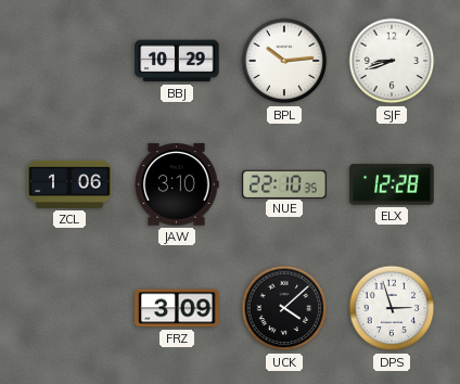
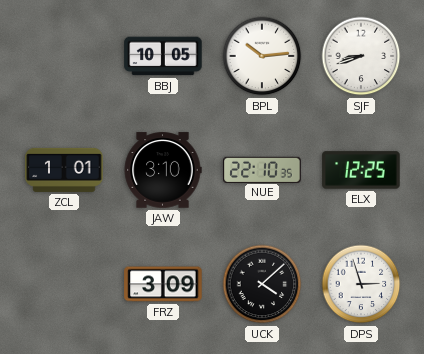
BBJ: 10:29 -> 10:05 (163, 56)
ZCL: 1:06 -> 1:01 (64, 170)
ELX: 12:28 -> 12:25 (361, 170)
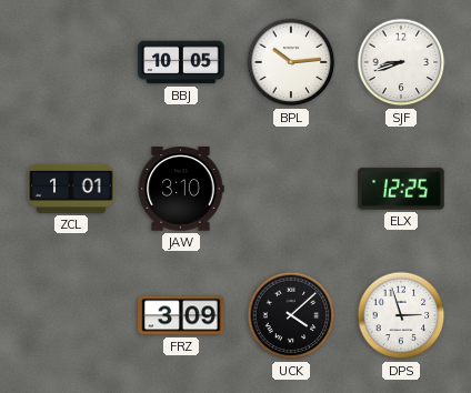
NUE: 22:10 -> none (262, 169)
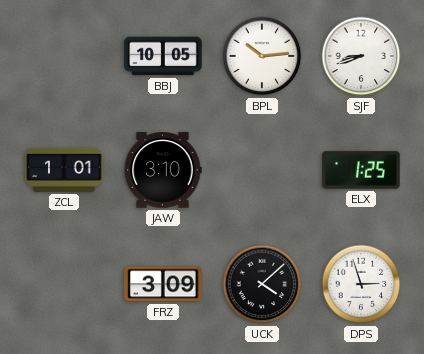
ELX: 12:25 -> 1:25 (361, 170)
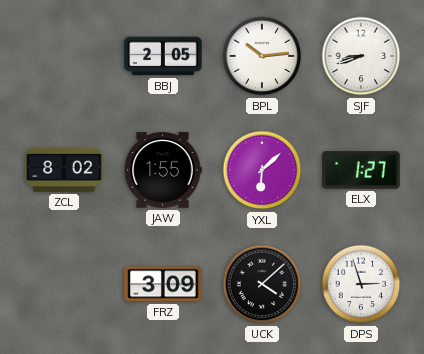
BBJ: 10:05 -> 2:05 (163, 56)
ZCL: 1:01 -> 8:02 (64, 170)
JAW: 3:10 -> 1:55 (163, 170)
YXL: none -> 6:08 (262, 170)
ELX: 1:25 -> 1:27 (361, 170)
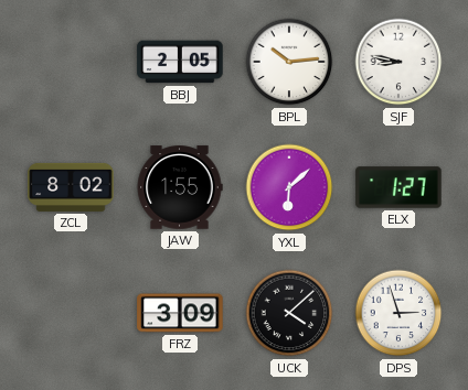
SJF: 8:42 -> 8:47 (398, 62)
